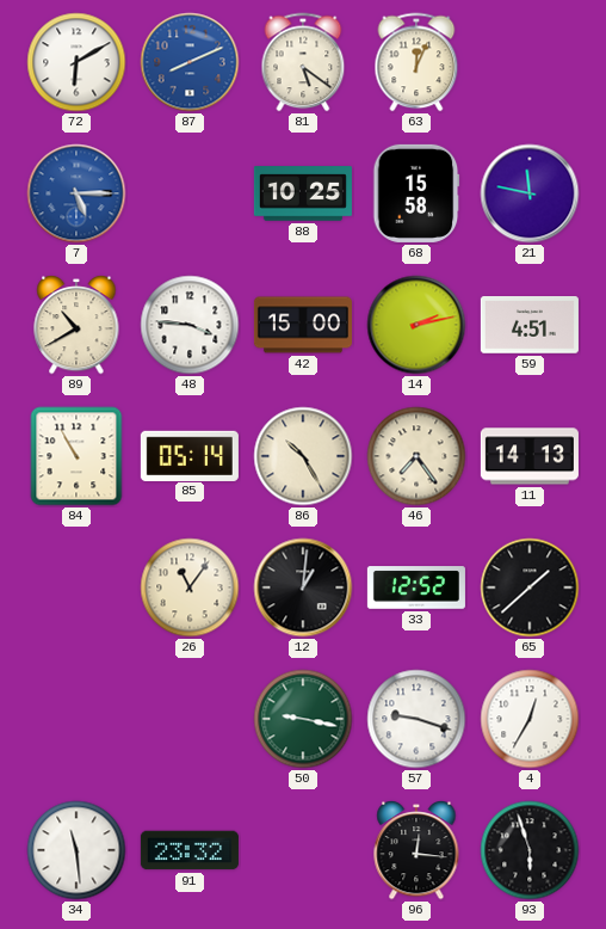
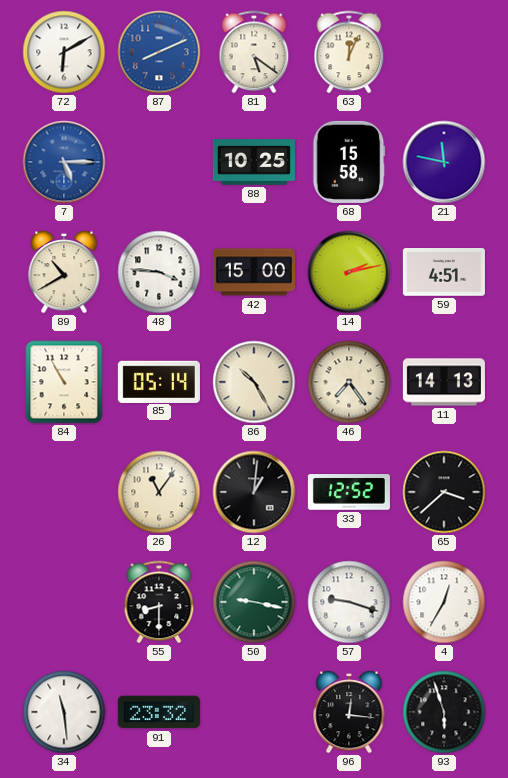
65: 1:38 -> 3:38 (444, 492)
55: none -> 8:30 (159, 602)
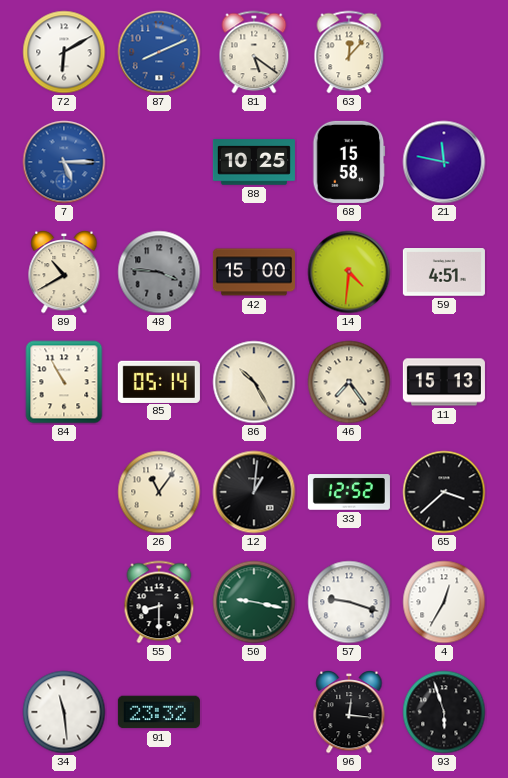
63: 12:04 -> 12:07 (349, 52)
48 dial: white -> grey (159, 272)
14: 2:13 -> 4:31 (349, 272)
11: 14:13 -> 15:13 (444, 382)
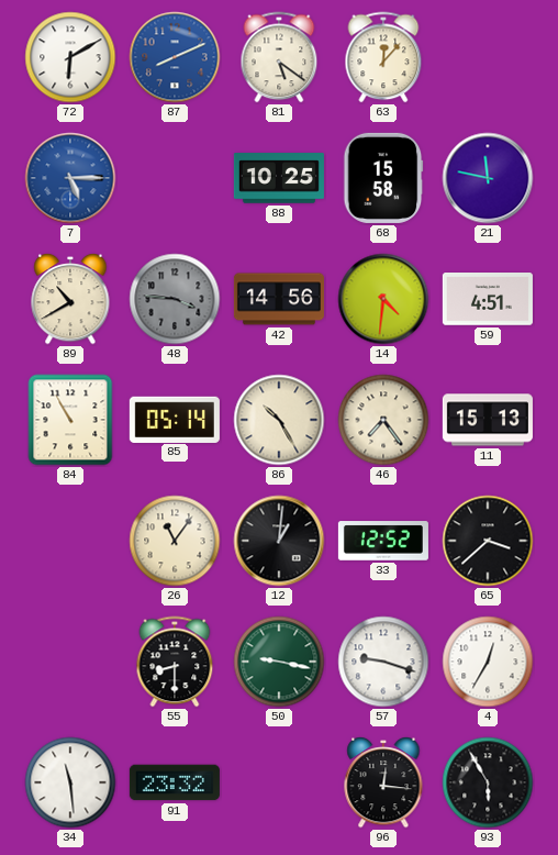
42: 15:00 -> 14:56 (279, 299)
93: 5:57 -> 5:55 (488, 782)
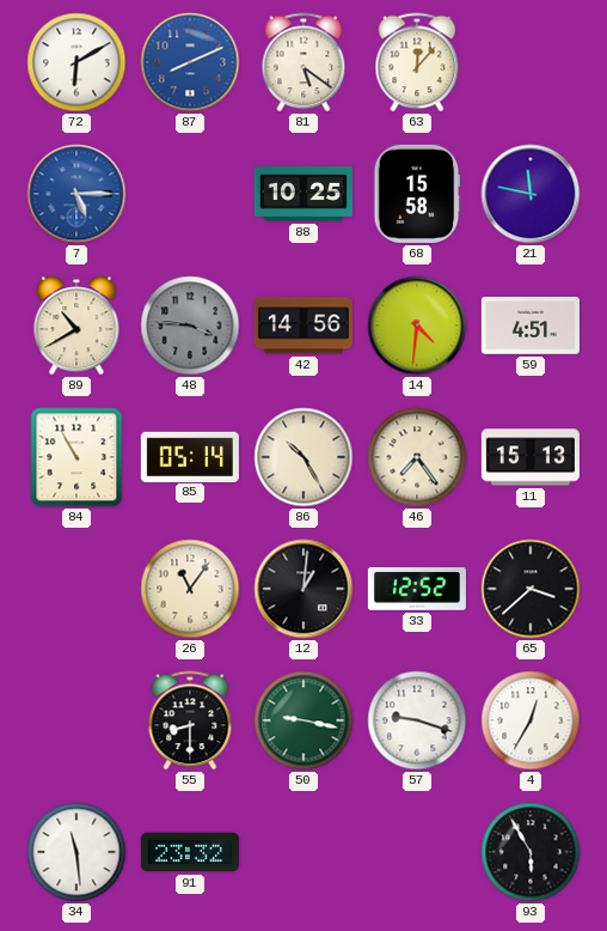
96: 12:16 -> none (383, 782)
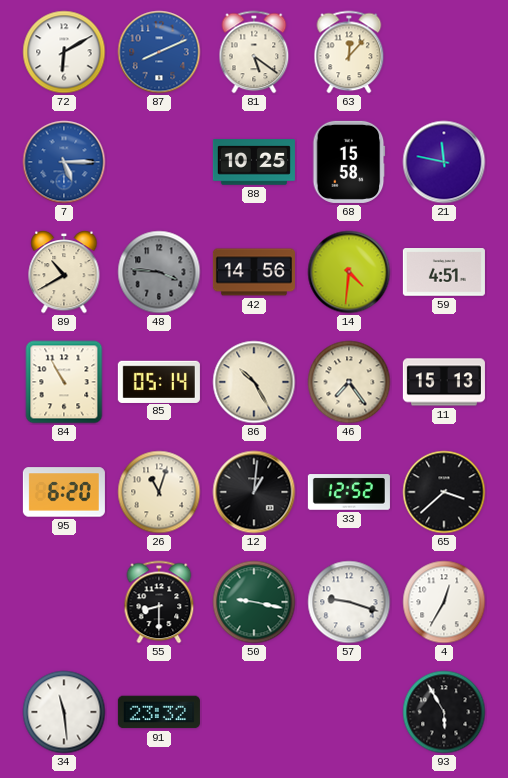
95: none -> 6:20 (64, 492)
26: 11:06 -> 11:03 (159, 492)
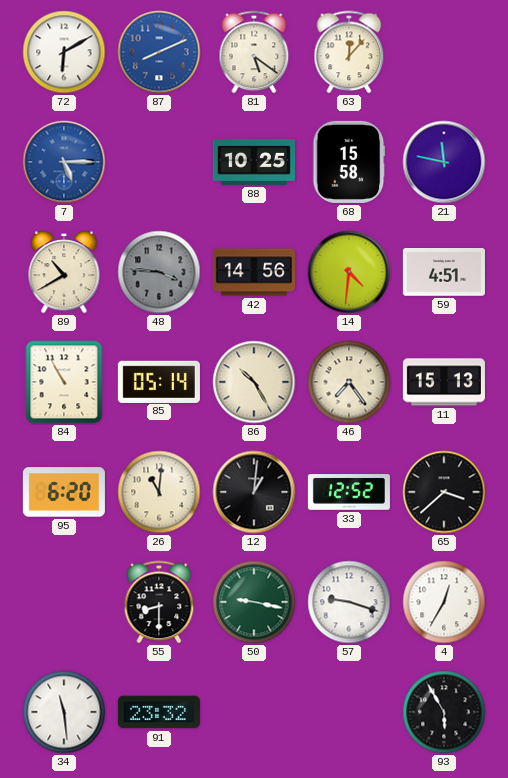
26: 11:03 -> 11:01 (159, 492)
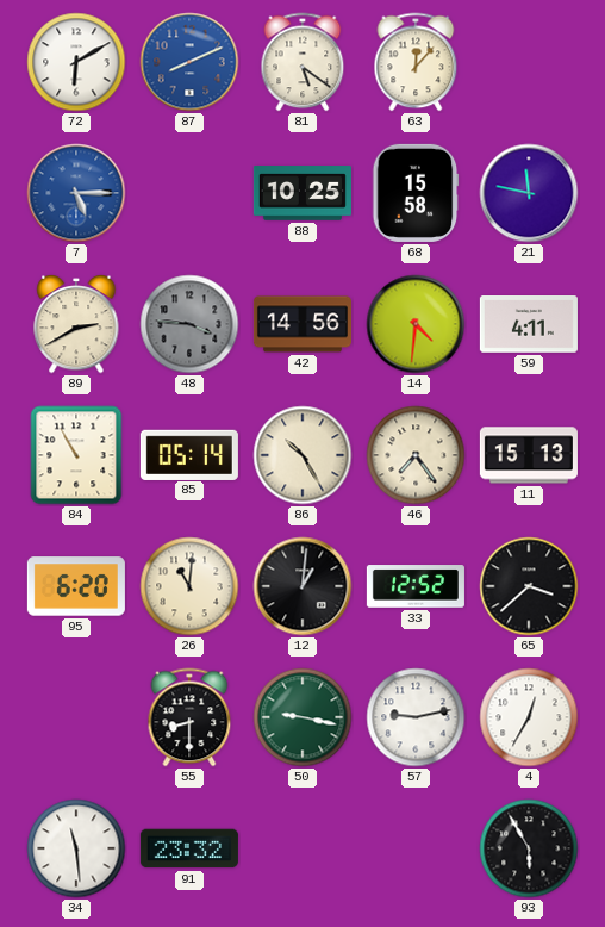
89: 10:40 -> 2:40 (76, 324)
59: 4:51 -> 4:11 (529, 324)
57: 9:18 -> 9:13 (416, 717)
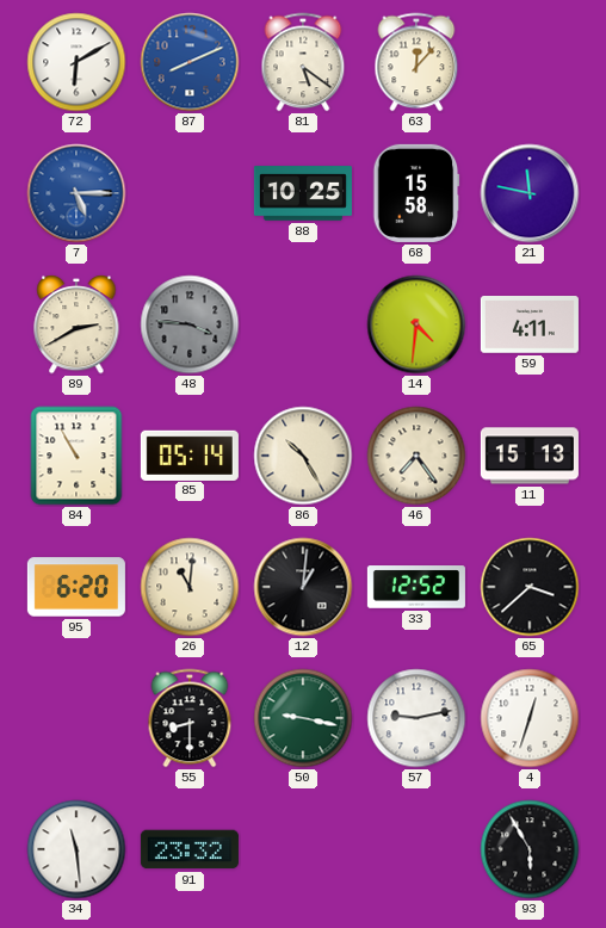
42: 14:56 -> none (302, 324)
4: 12:35 -> 12:33 (530, 718)
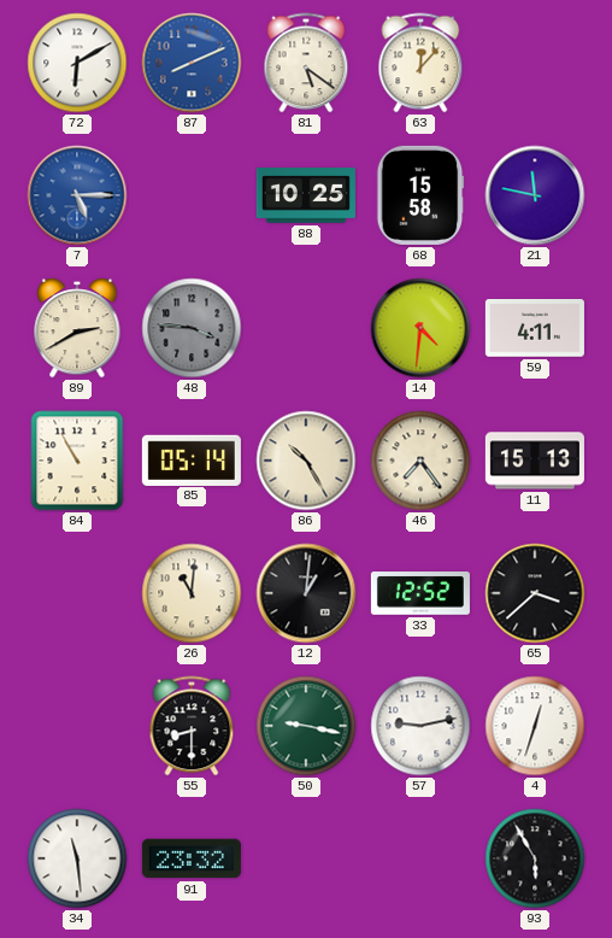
95: 6:20 -> none (76, 587)
